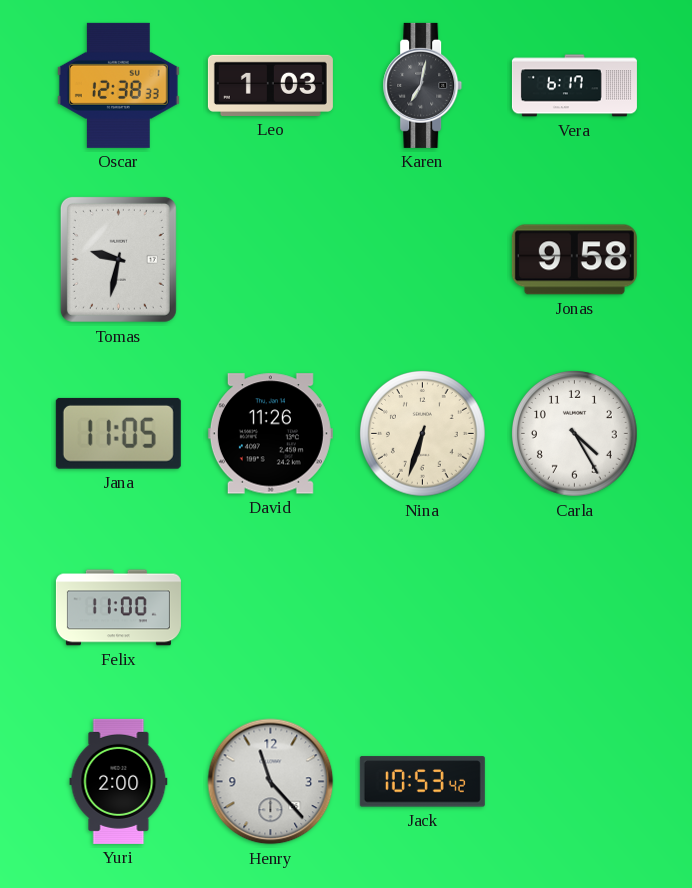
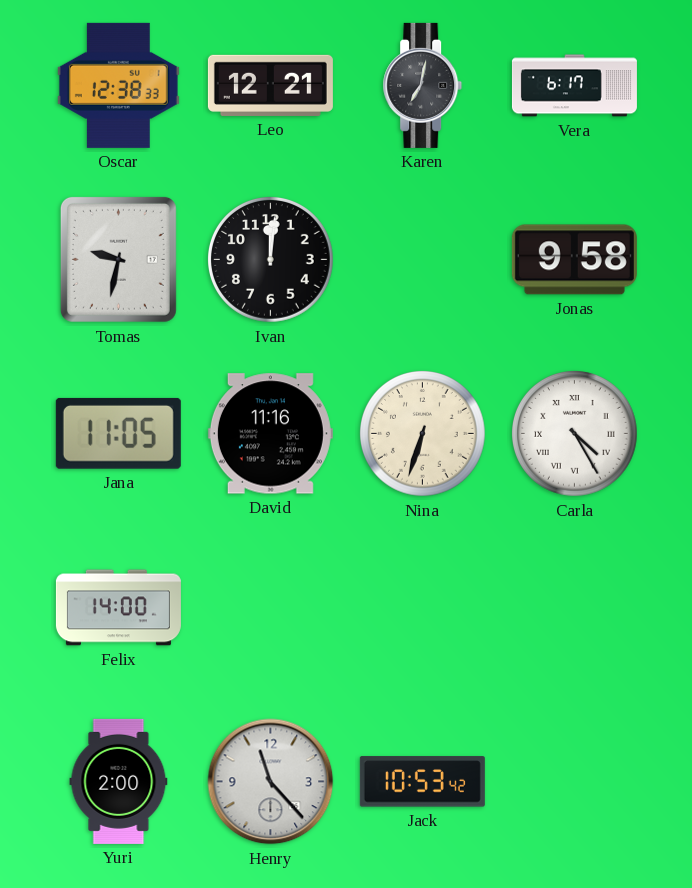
Leo: 1:03 -> 12:21 (270, 85)
Ivan: none -> 12:01 (271, 260)
David: 11:26 -> 11:16 (270, 434)
Carla numerals: Arabic -> Roman (575, 434)
Felix: 11:00 -> 14:00 (118, 608)
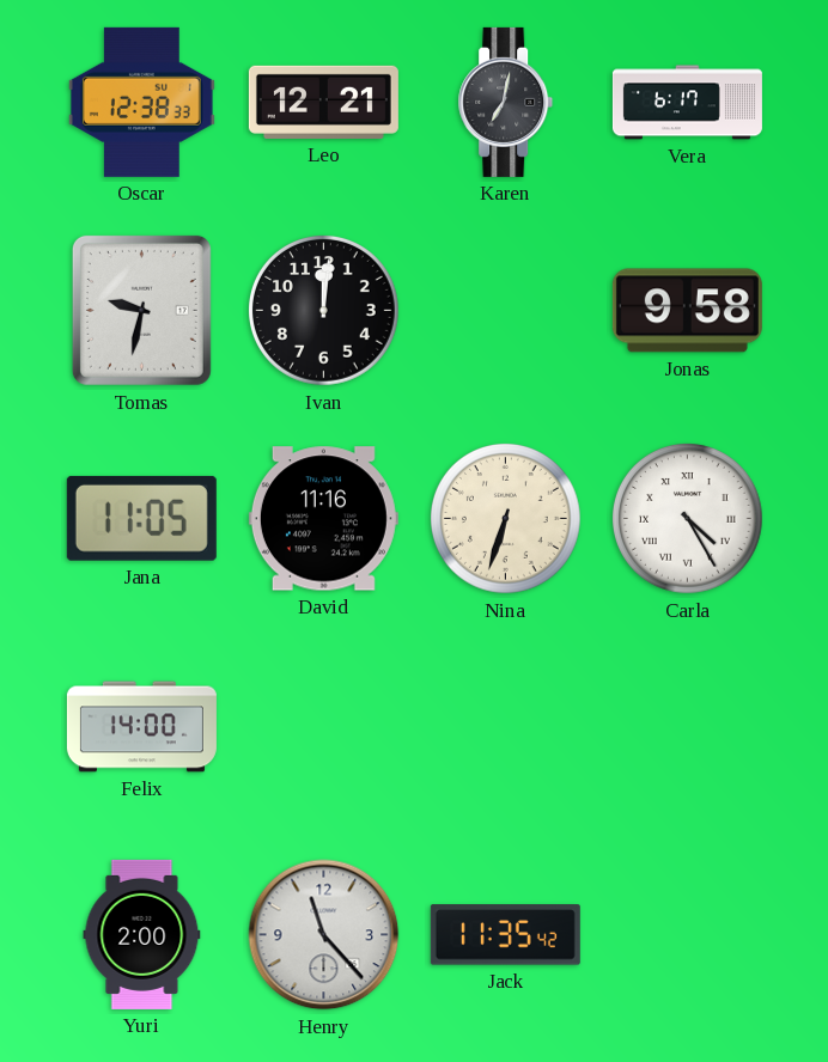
Jack: 10:53 -> 11:35 (505, 935)
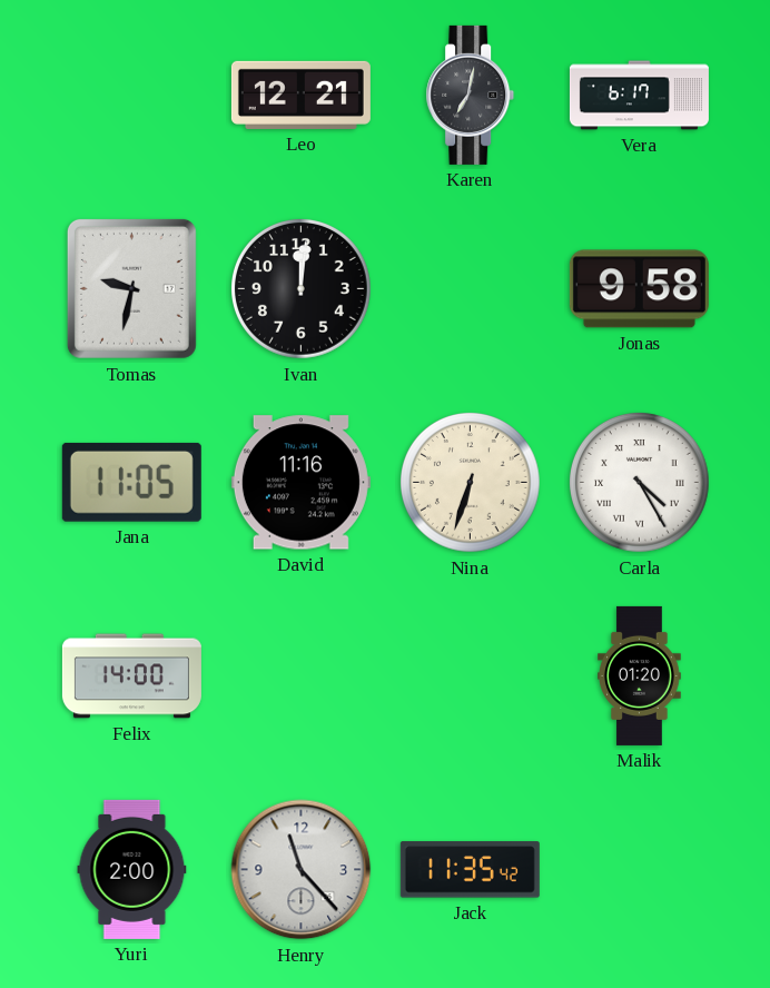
Oscar: 12:38 -> none (141, 102)
Malik: none -> 01:20 (640, 675)
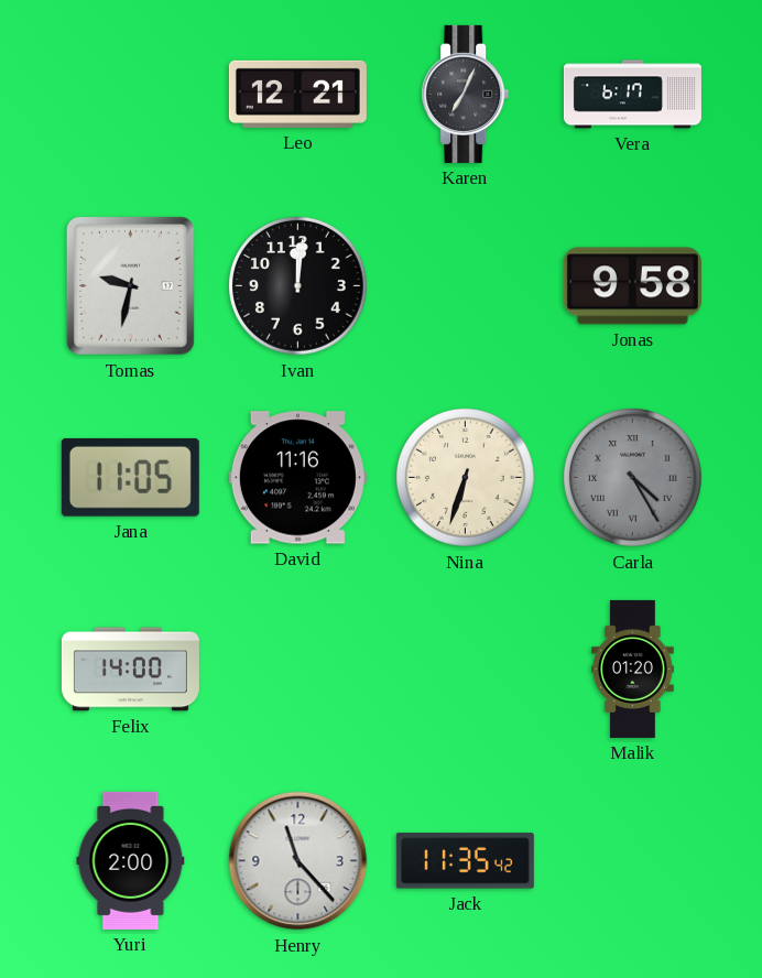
Karen: 7:02 -> 7:04 (466, 94)
Carla dial: white -> grey (633, 478)
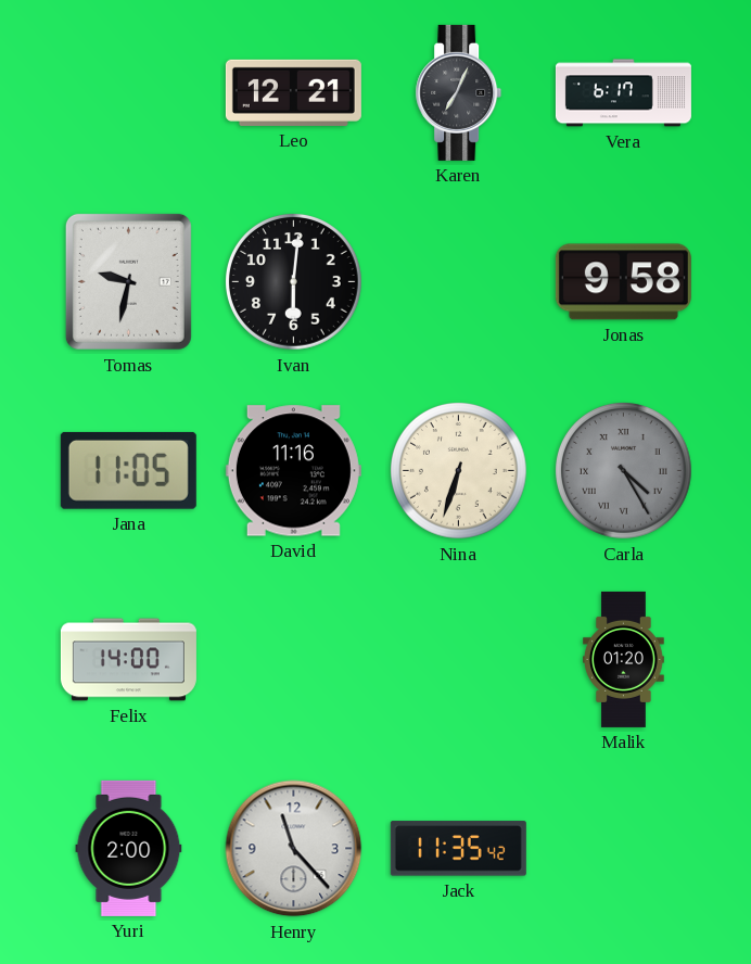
Ivan: 12:01 -> 6:01 (294, 282)
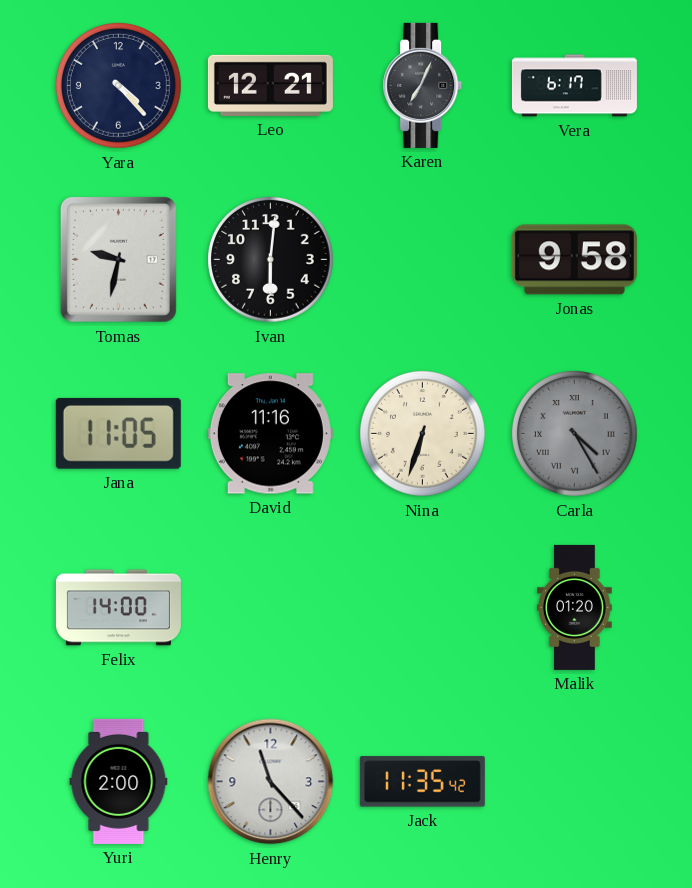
Yara: none -> 4:23 (119, 86)
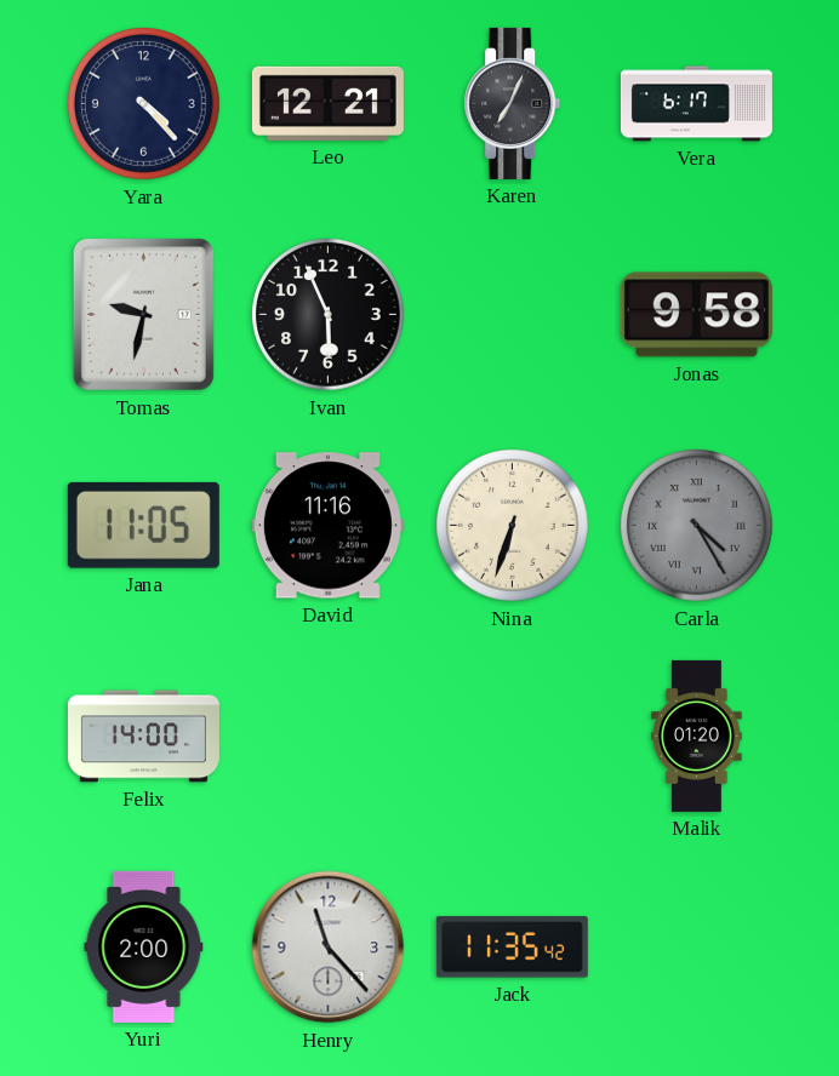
Ivan: 6:01 -> 5:56 (329, 315)
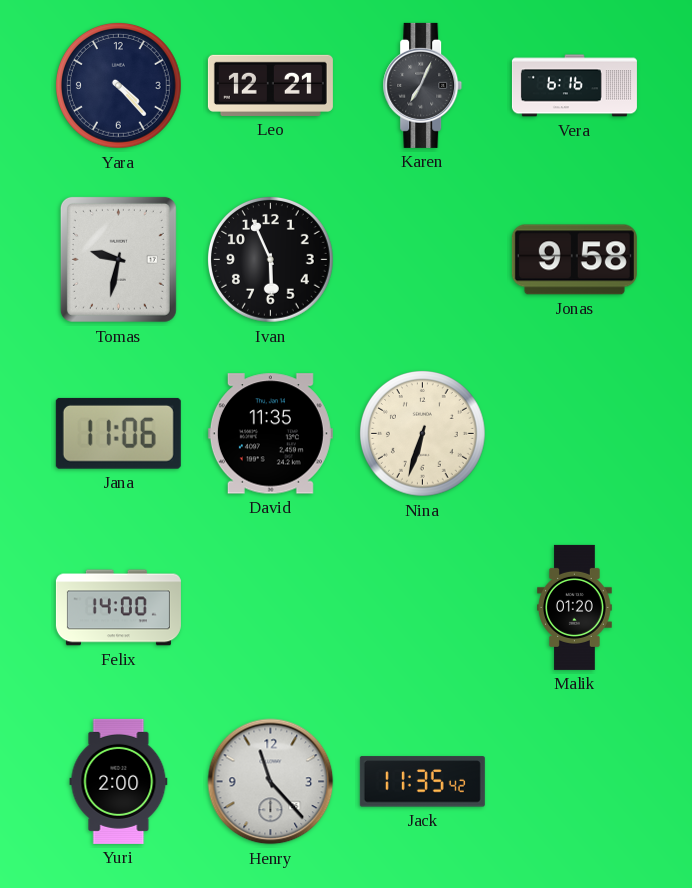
Vera: 6:17 -> 6:16 (574, 86)
Jana: 11:05 -> 11:06 (118, 433)
David: 11:16 -> 11:35 (270, 434)
Carla: 4:25 -> none (697, 526)
